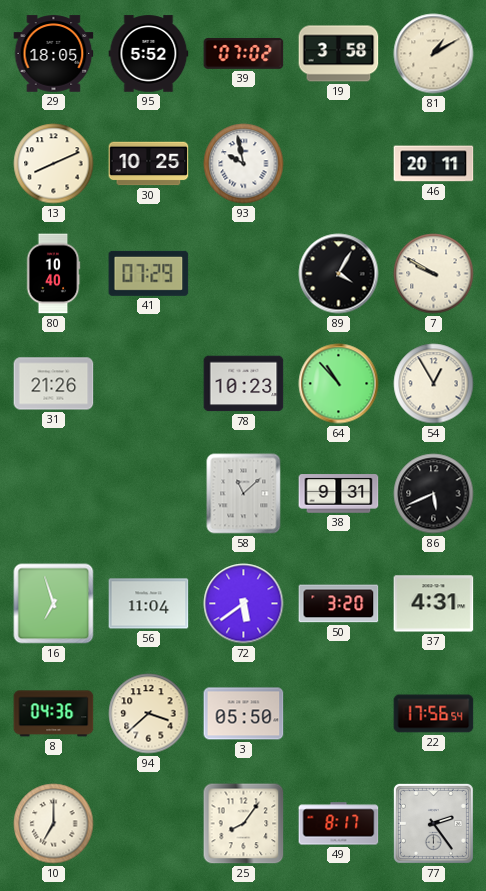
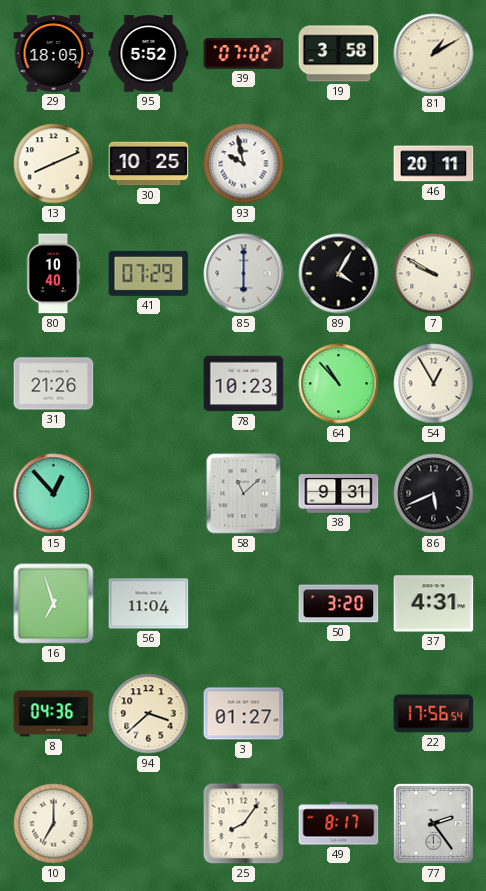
85: none -> 6:00 (244, 274)
15: none -> 12:53 (54, 494)
72: 5:39 -> none (244, 604)
3: 05:50 -> 01:27 (244, 714)
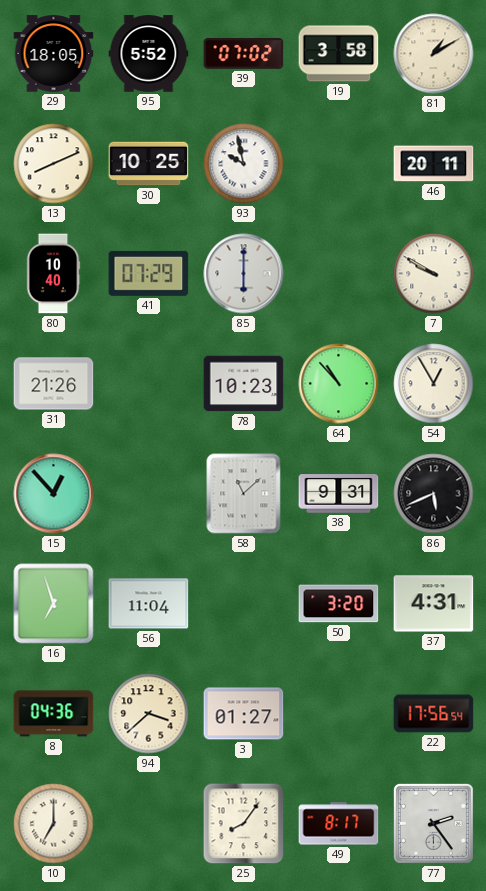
89: 4:05 -> none (339, 274)
